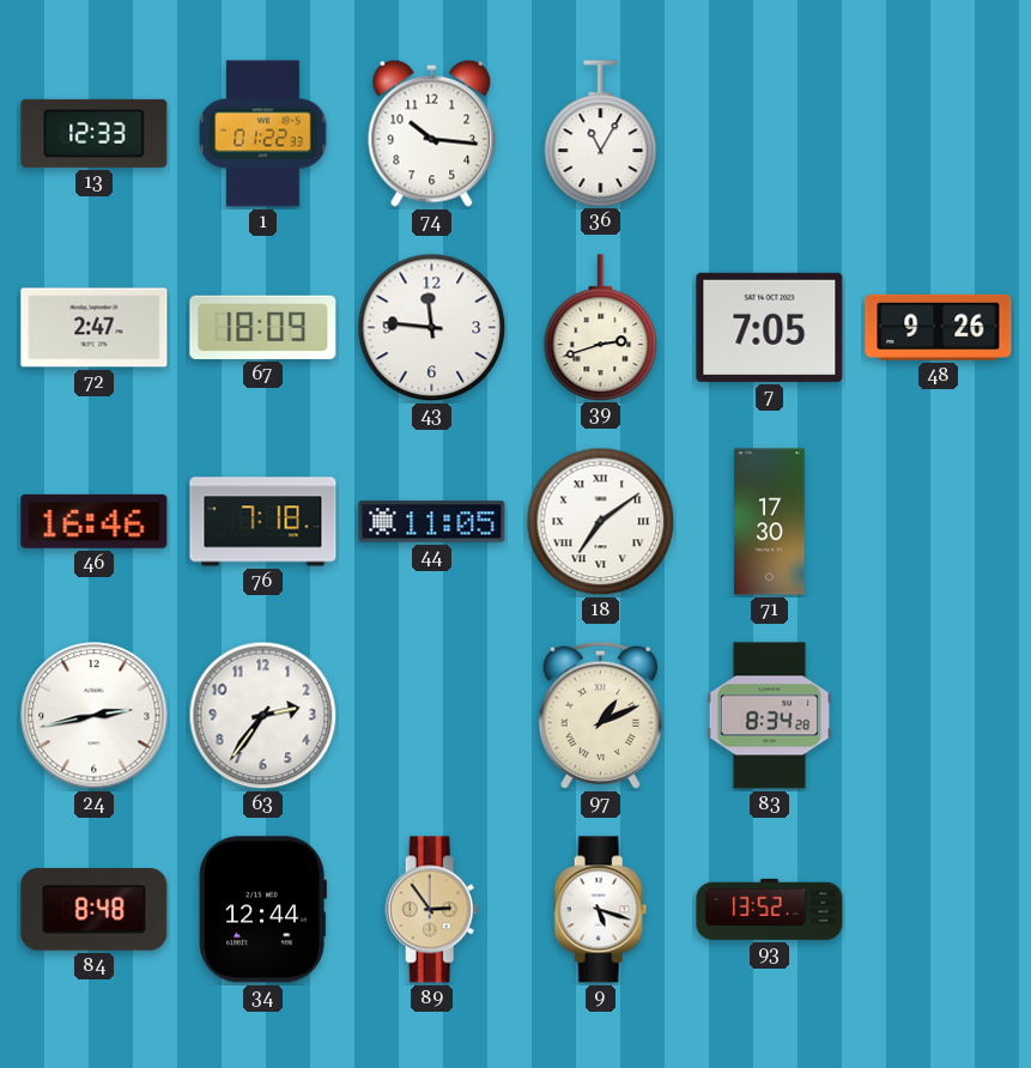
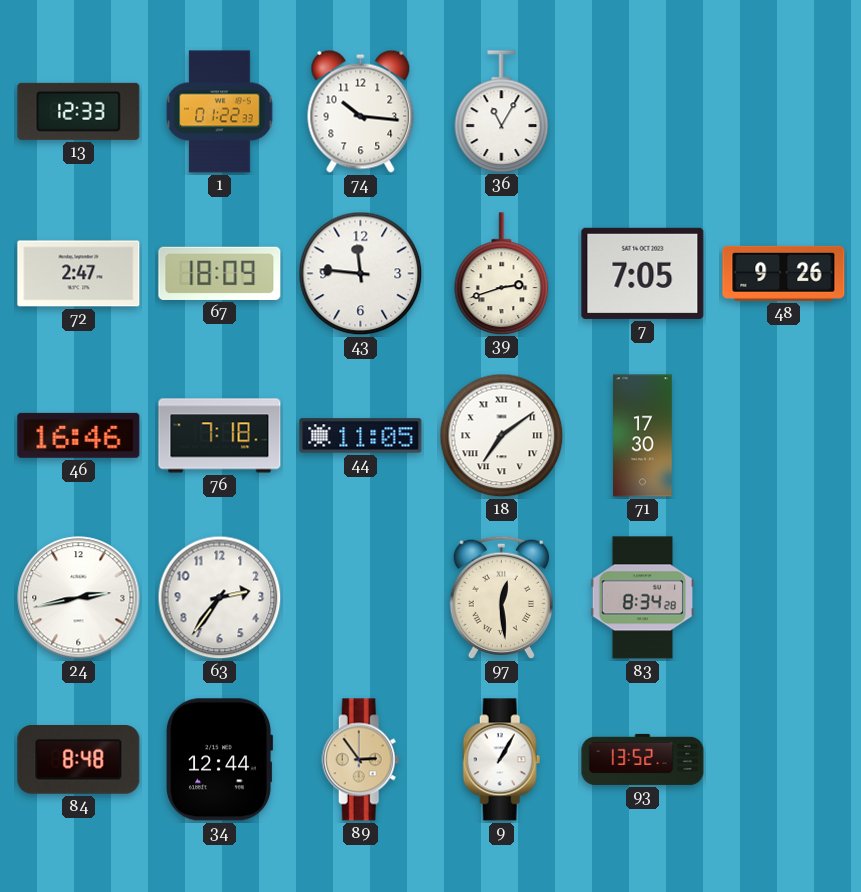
97: 1:11 -> 12:29 (501, 597)
9: 5:18 -> 1:05 (502, 760)
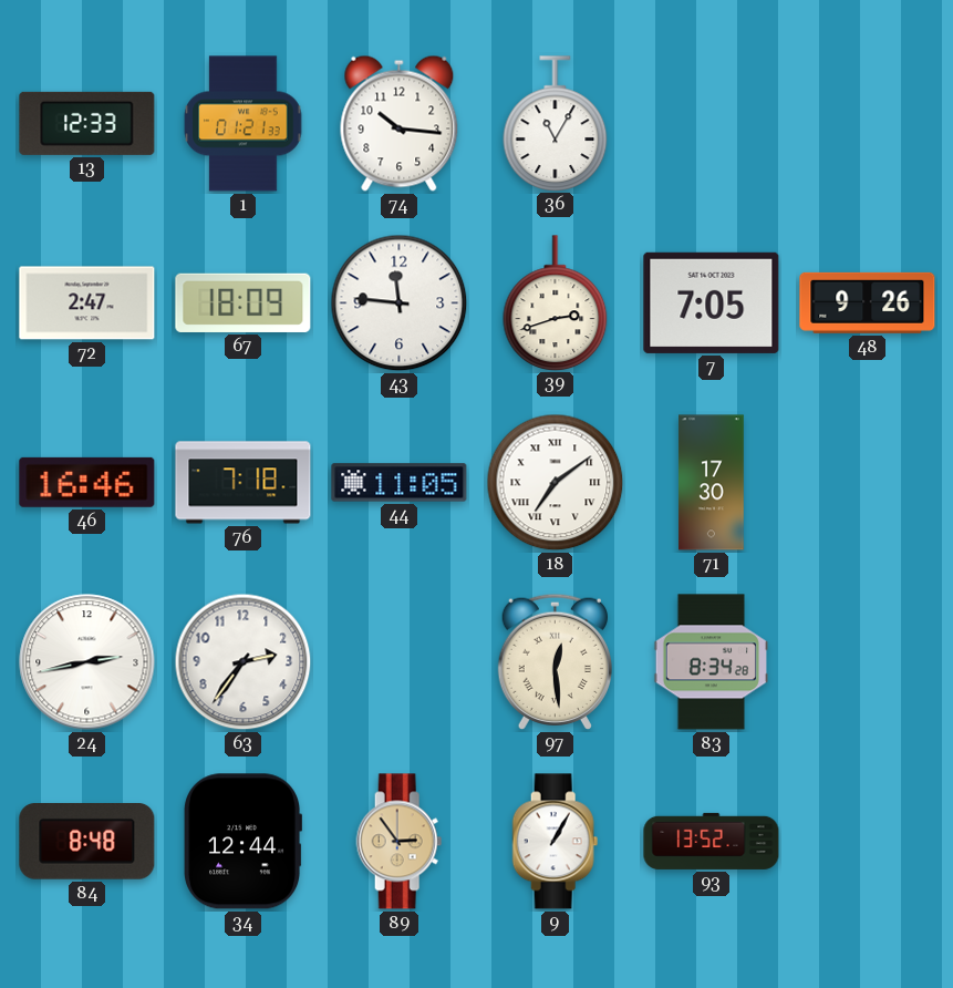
1: 01:22 -> 01:21 (244, 124)
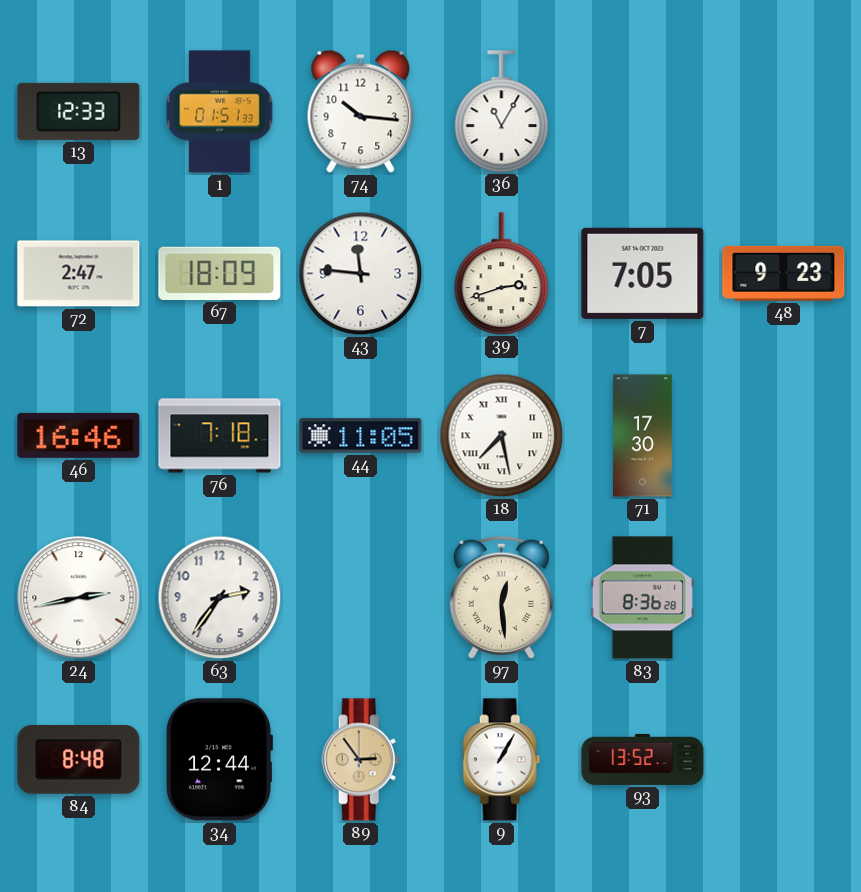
1: 01:21 -> 01:51 (220, 112)
48: 9:26 -> 9:23 (784, 273)
18: 7:09 -> 7:28 (502, 436)
83: 8:34 -> 8:36 (642, 598)
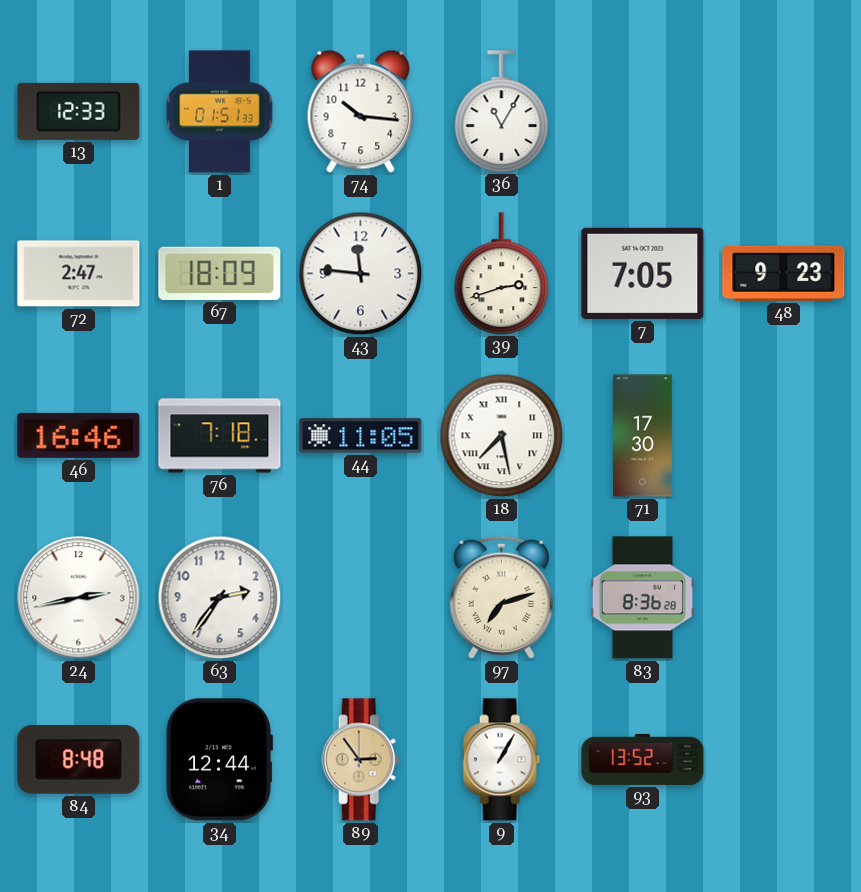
97: 12:29 -> 7:12 (501, 597)
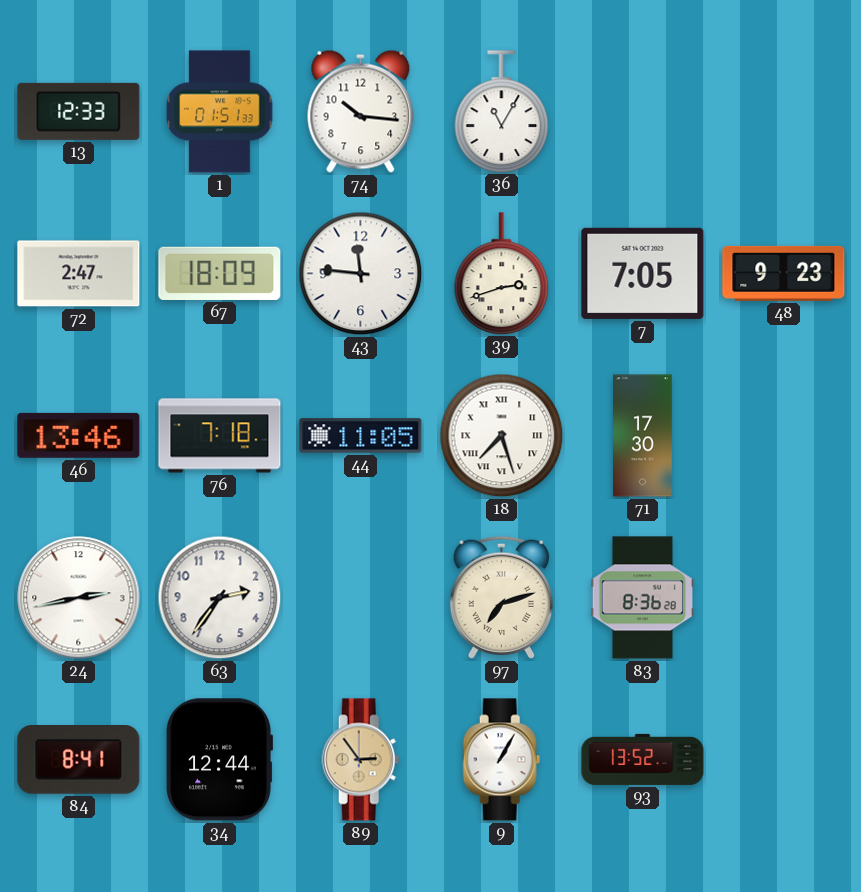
46: 16:46 -> 13:46 (79, 435)
18: 7:28 -> 7:27 (502, 436)
84: 8:48 -> 8:41 (79, 760)
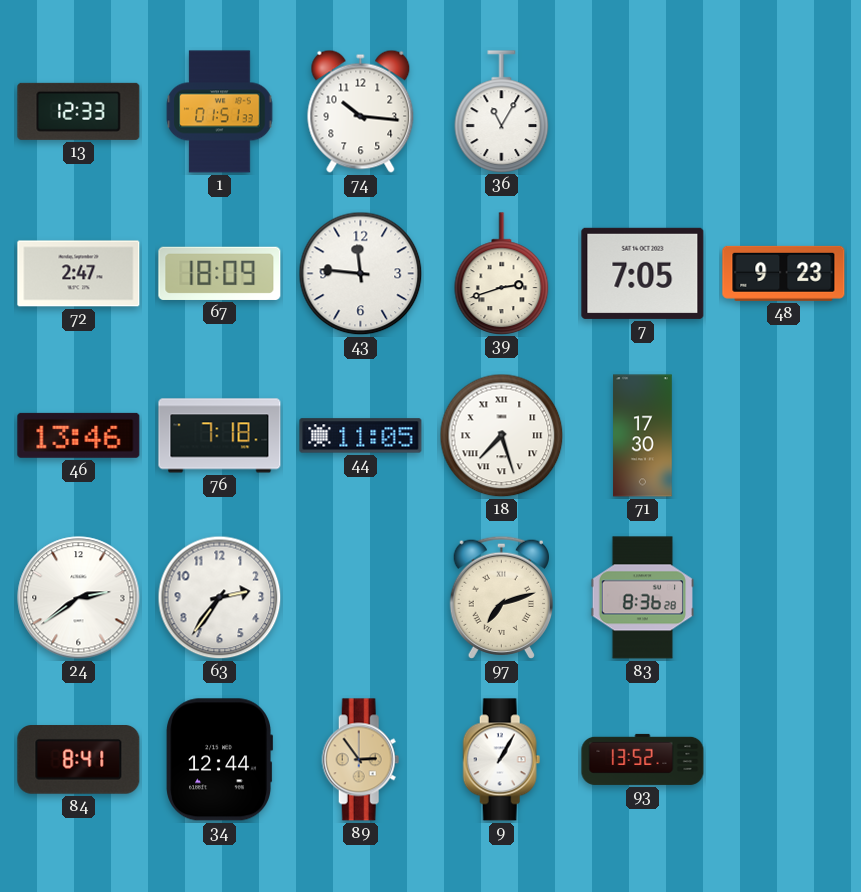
24: 2:43 -> 2:39 (79, 598)
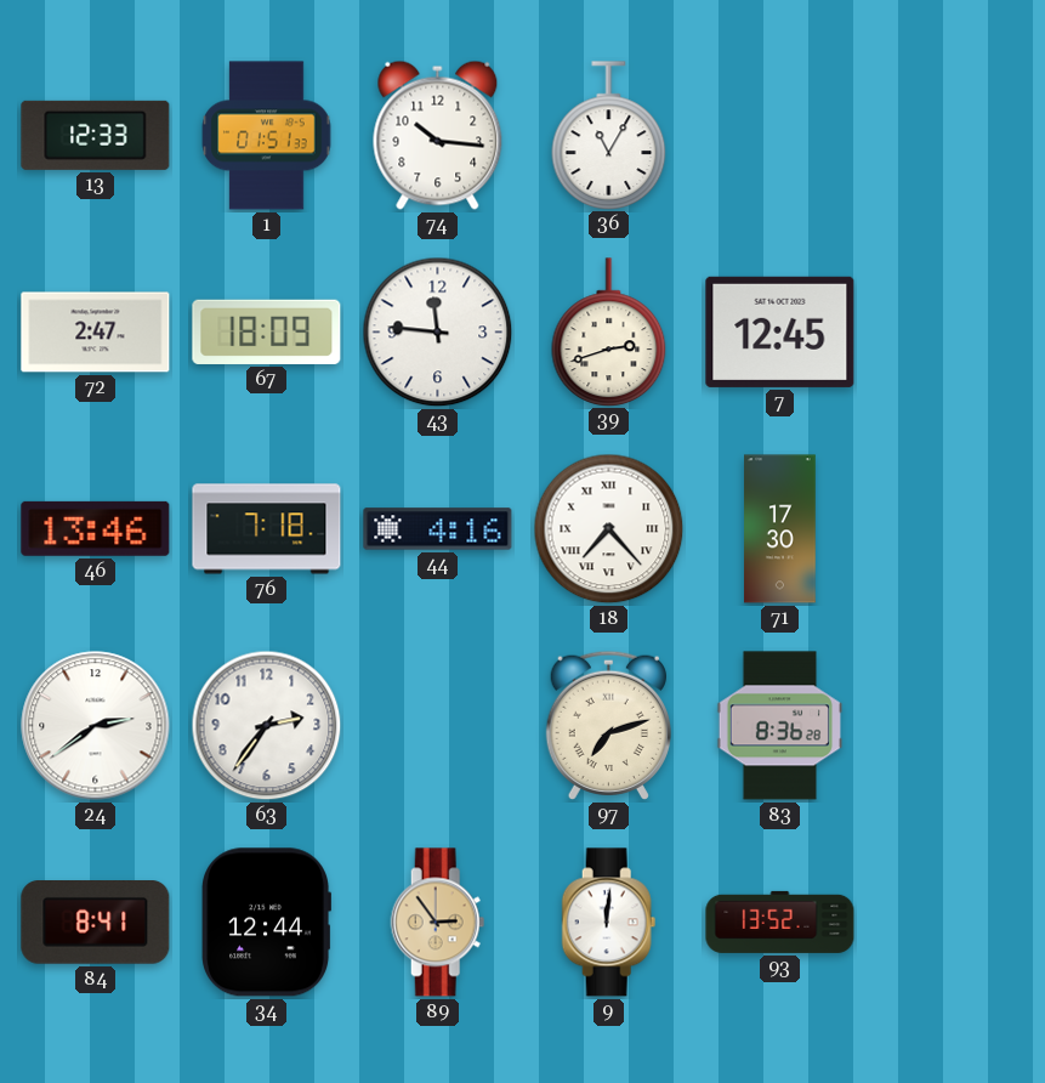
7: 7:05 -> 12:45 (780, 331)
48: 9:23 -> none (784, 273)
44: 11:05 -> 4:16 (438, 529)
18: 7:27 -> 7:23 (609, 529)
9: 1:05 -> 12:01 (609, 923)
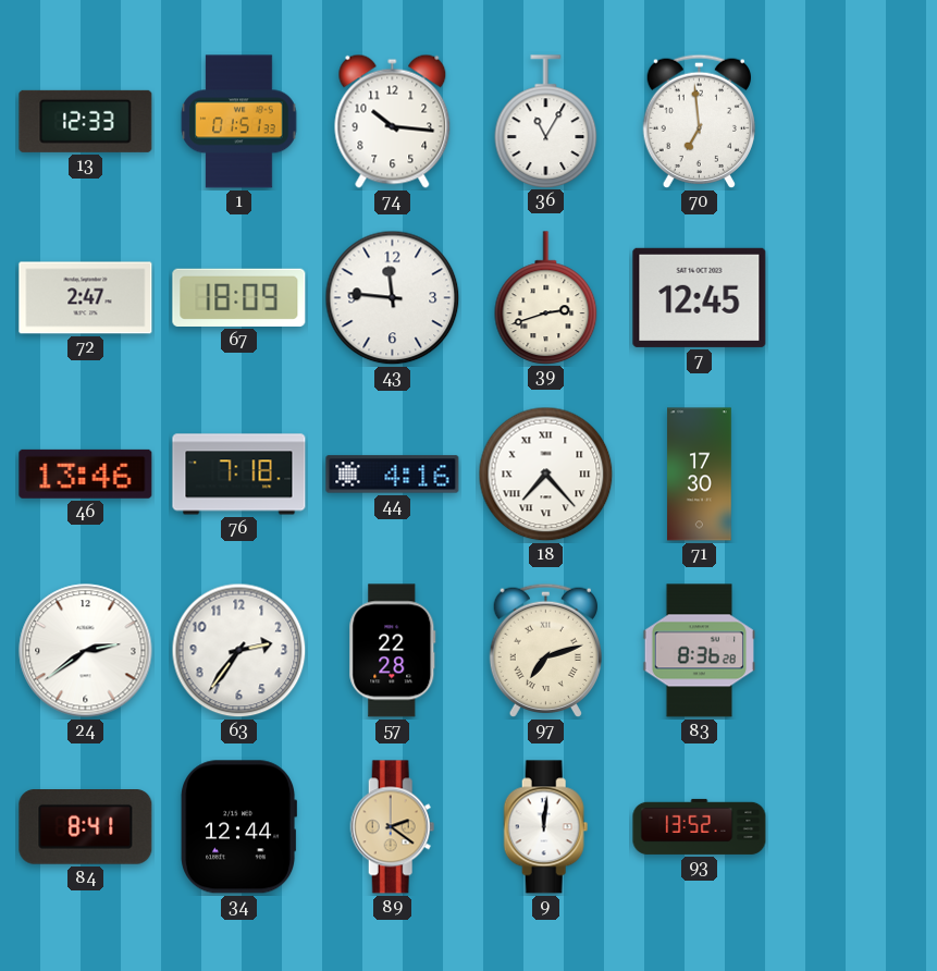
70: none -> 6:59 (699, 121)
57: none -> 22:28 (393, 651)
89: 2:54 -> 2:21 (393, 827)
